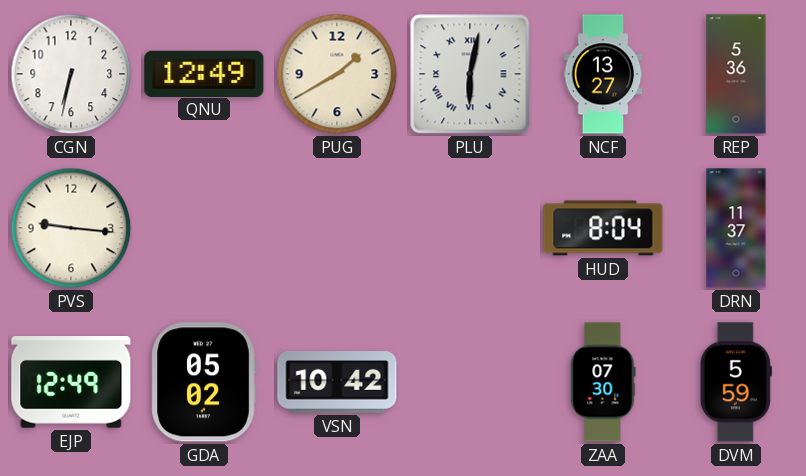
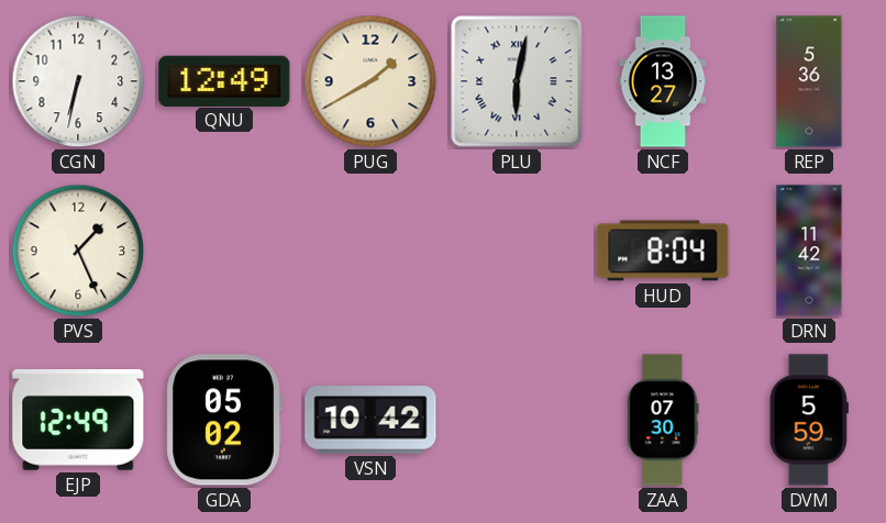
PVS: 9:16 -> 1:26 (78, 251)
DRN: 11:37 -> 11:42 (809, 251)
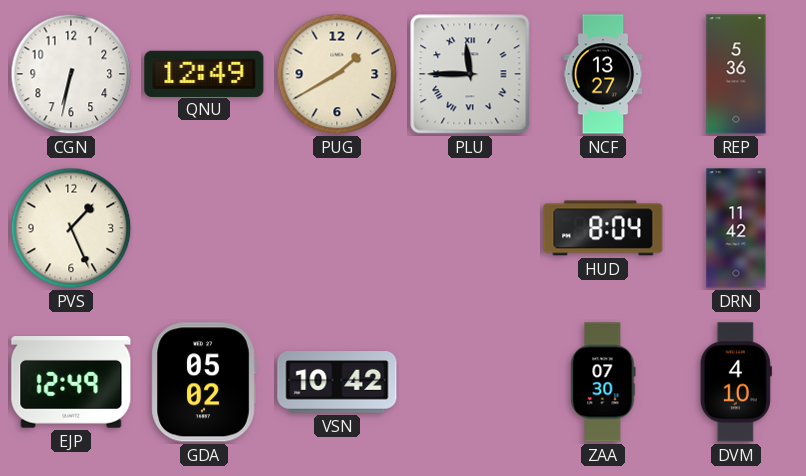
PLU: 6:02 -> 11:45 (470, 74)
DVM: 5:59 -> 4:10 (736, 382)
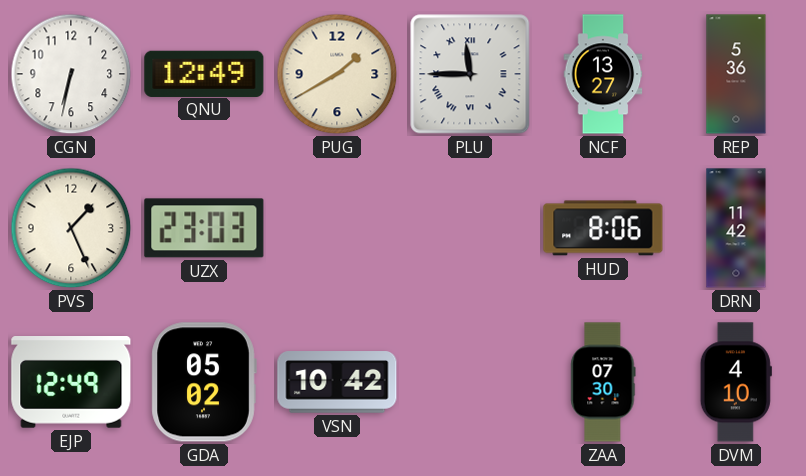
UZX: none -> 23:03 (204, 228)
HUD: 8:04 -> 8:06 (603, 228)
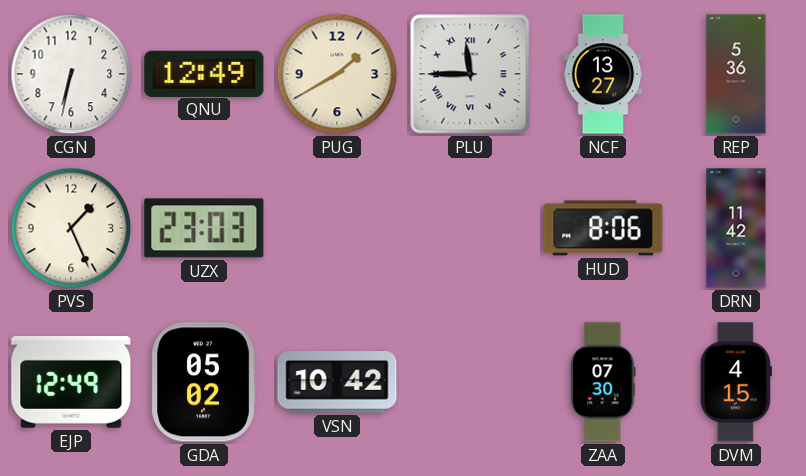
DVM: 4:10 -> 4:15 (736, 382)
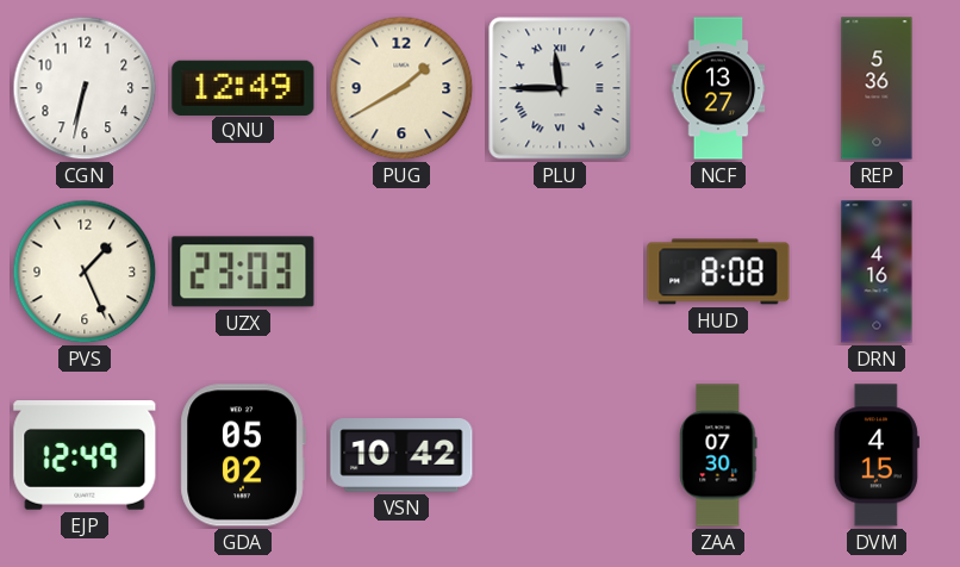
HUD: 8:06 -> 8:08 (718, 272)
DRN: 11:42 -> 4:16 (877, 272)
